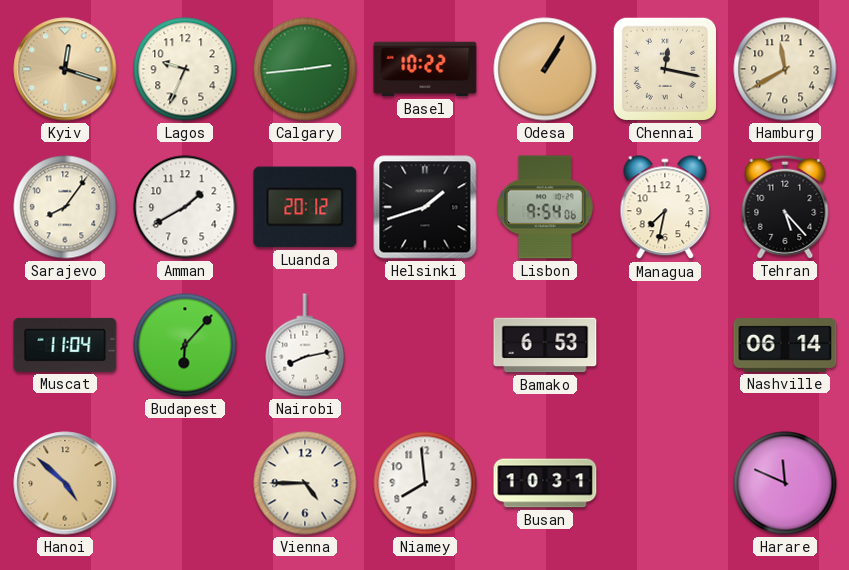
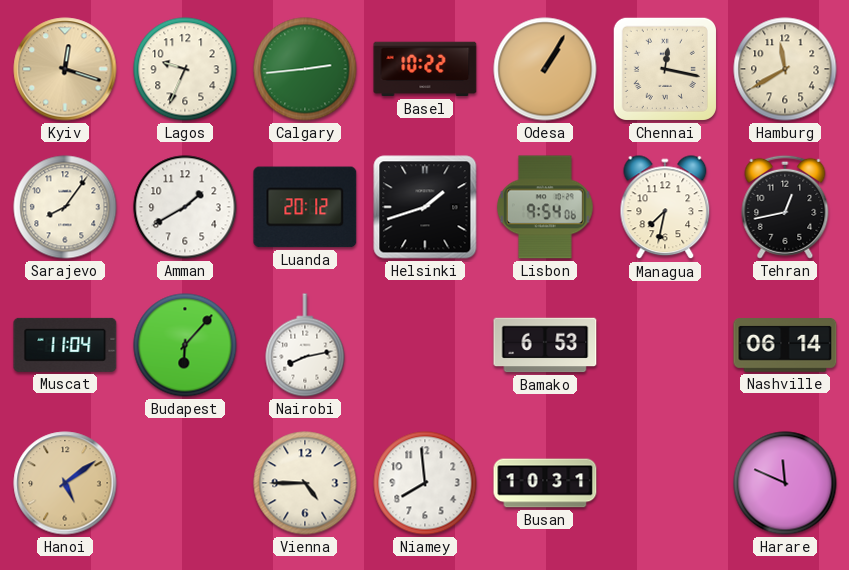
Tehran: 5:23 -> 12:43 (785, 207)
Hanoi: 4:52 -> 5:09 (65, 483)
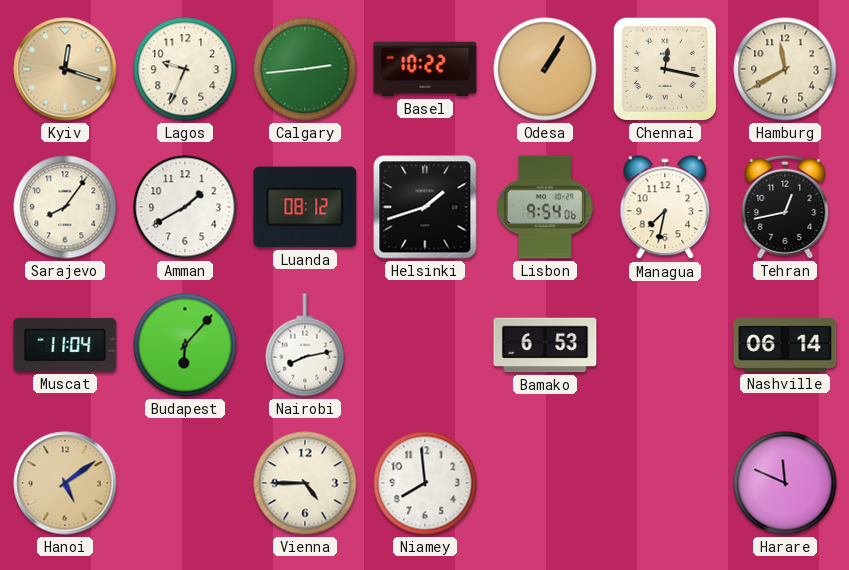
Luanda: 20:12 -> 08:12 (305, 207)
Busan: 10:31 -> none (545, 483)
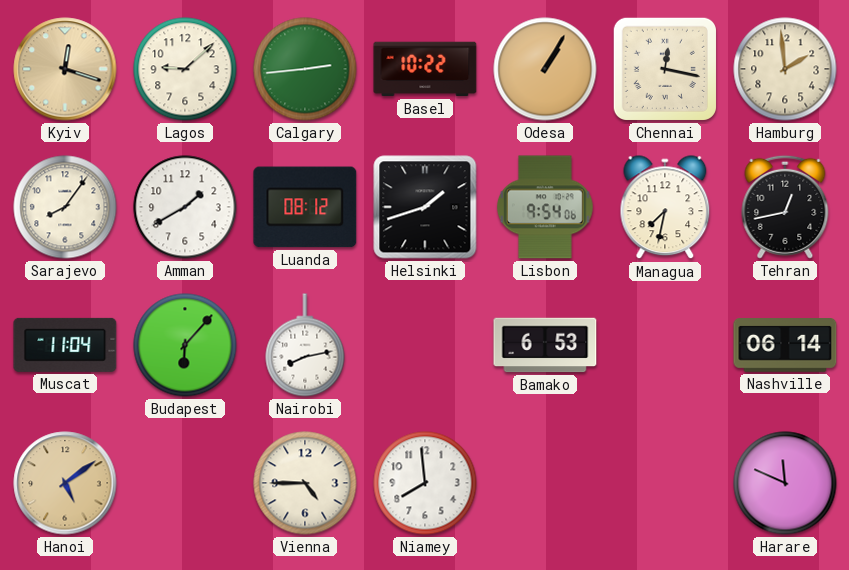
Lagos: 9:34 -> 9:08 (185, 69)
Hamburg: 11:40 -> 1:59 (785, 69)
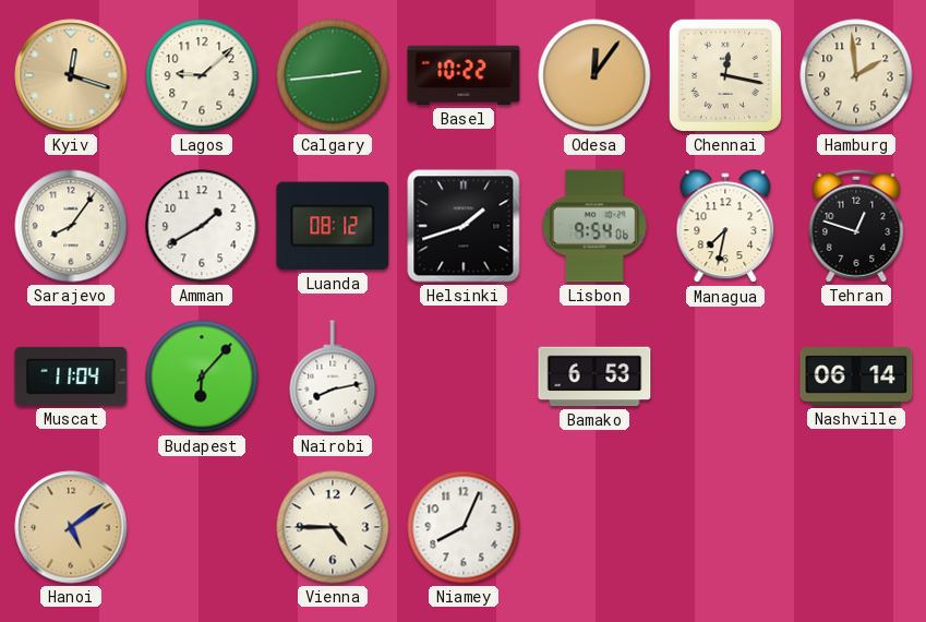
Odesa: 1:05 -> 12:06 (594, 75)
Tehran: 12:43 -> 12:48 (856, 226)
Niamey: 7:59 -> 8:04 (464, 527)
Harare: 11:49 -> none (785, 483)
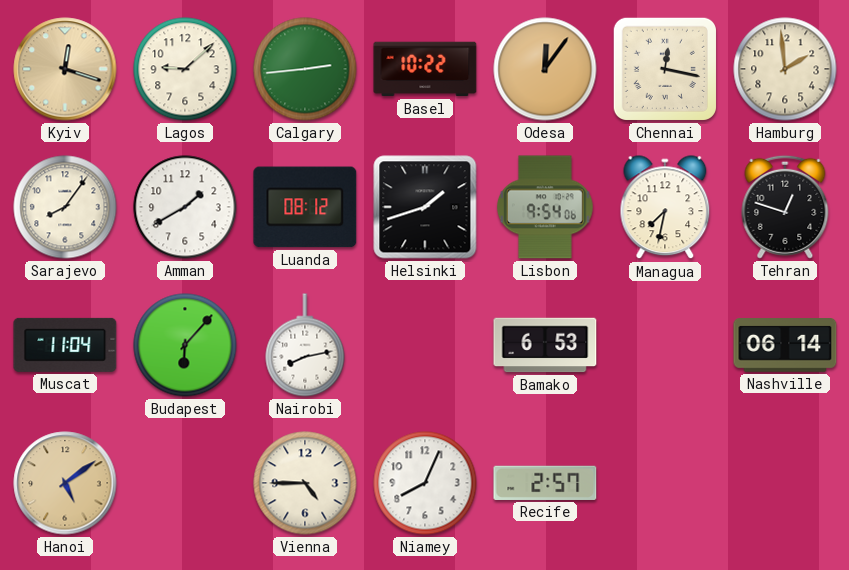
Recife: none -> 2:57 (545, 483)
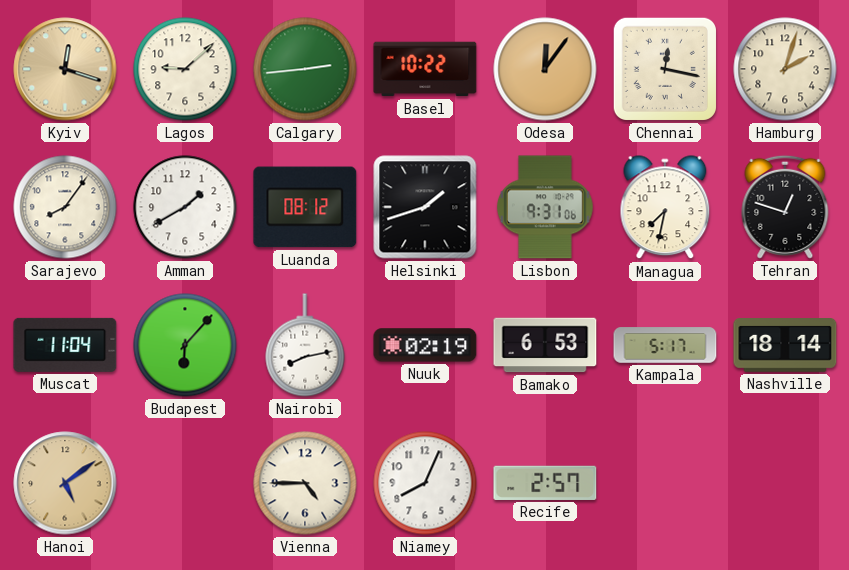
Hamburg: 1:59 -> 2:03 (785, 69)
Lisbon: 9:54 -> 9:31 (546, 207)
Nuuk: none -> 02:19 (425, 345)
Kampala: none -> 5:17 (665, 345)
Nashville: 06:14 -> 18:14 (785, 346)
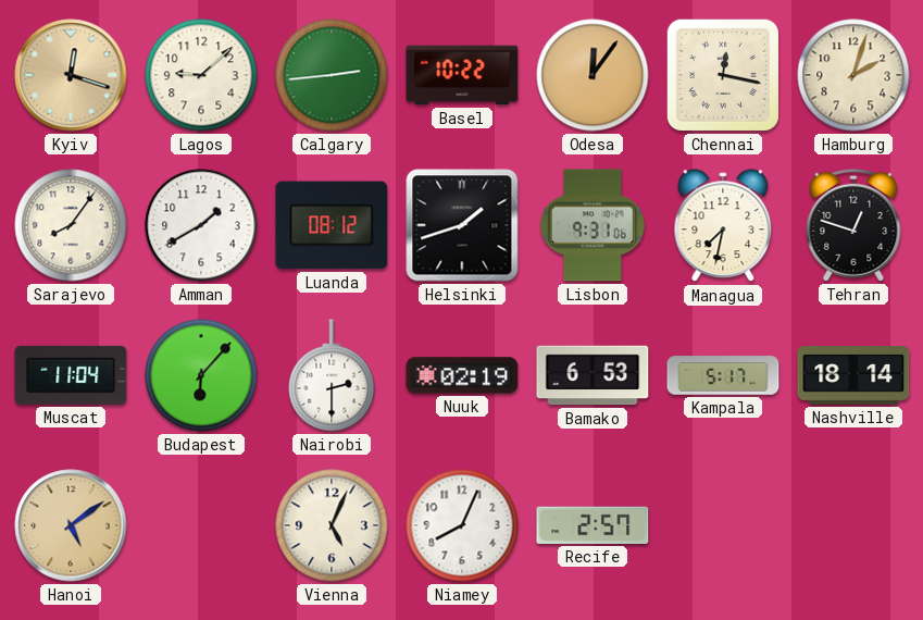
Nairobi: 8:13 -> 2:30 (332, 375)
Vienna: 4:45 -> 5:04 (332, 525)
